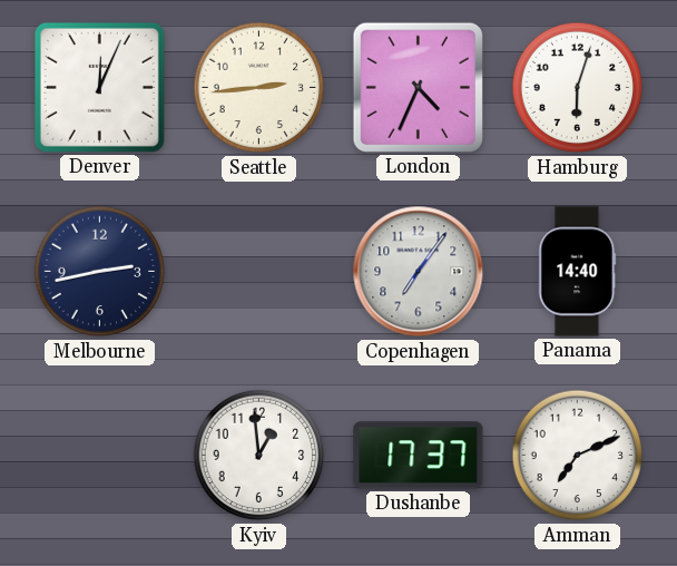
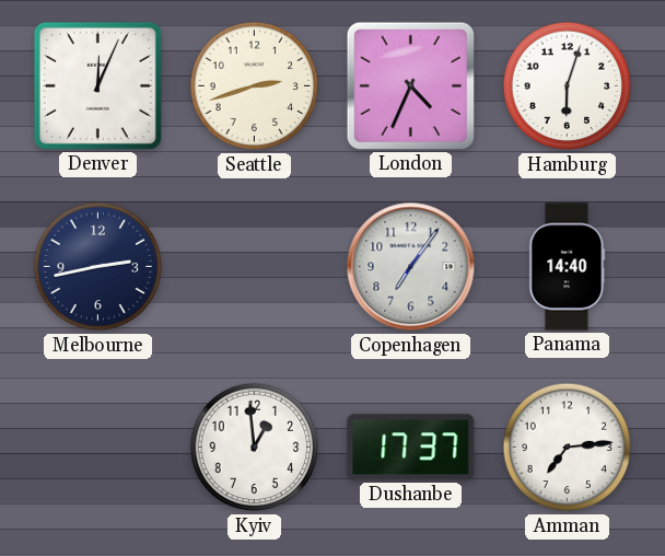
Seattle: 2:44 -> 2:42 (255, 86)
Amman: 7:11 -> 7:14 (568, 448)
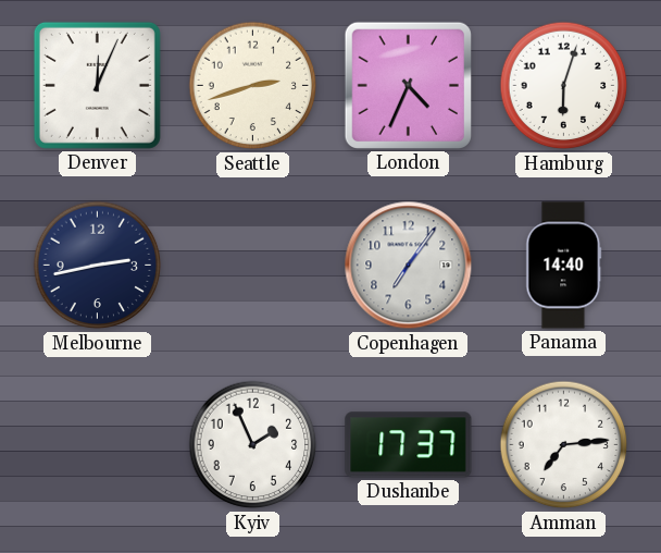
Kyiv: 12:59 -> 1:56 (253, 445)
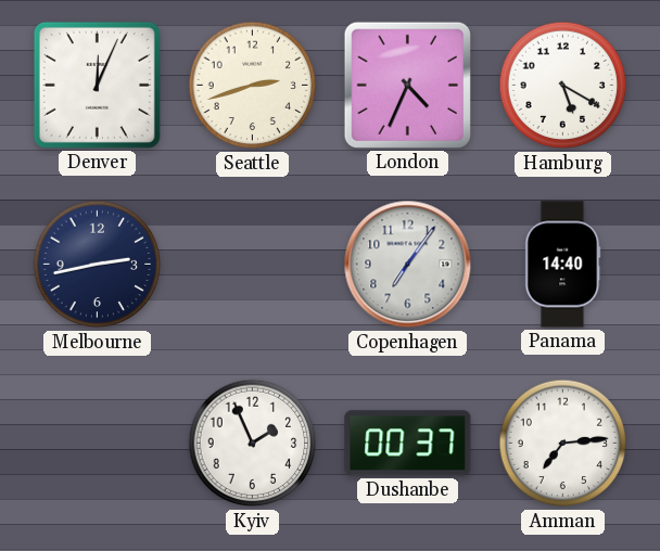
Hamburg: 6:03 -> 5:20 (563, 86)
Dushanbe: 17:37 -> 00:37 (408, 444)
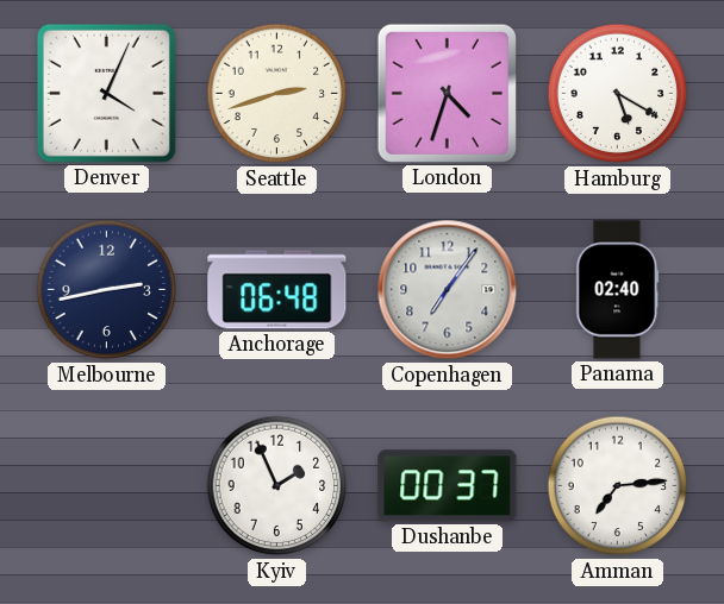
Denver: 12:04 -> 4:04 (106, 93)
London: 4:34 -> 4:33 (447, 93)
Anchorage: none -> 06:48 (277, 290)
Panama: 14:40 -> 02:40 (618, 290)
